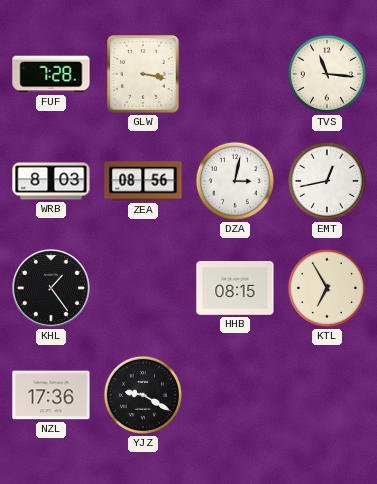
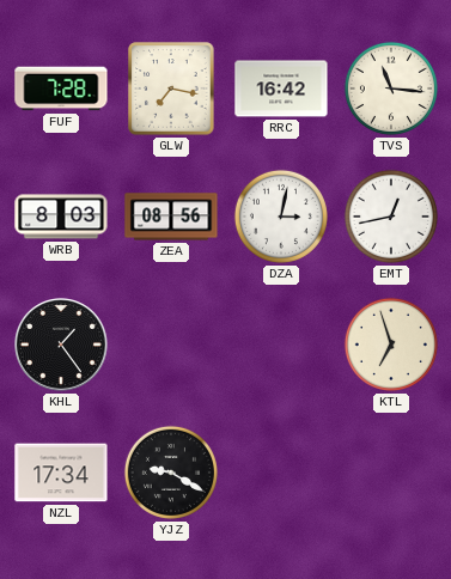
GLW: 3:17 -> 7:17 (171, 89)
RRC: none -> 16:42 (281, 89)
HHB: 08:15 -> none (235, 288)
KTL: 6:55 -> 6:57 (391, 345)
NZL: 17:36 -> 17:34 (61, 473)
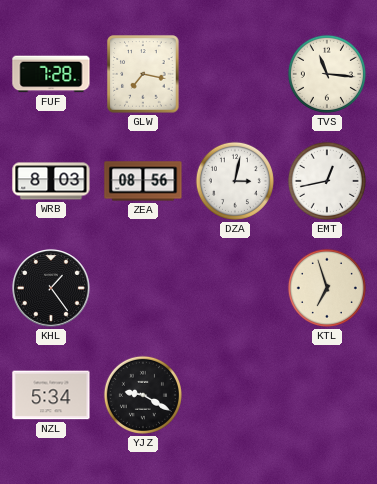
RRC: 16:42 -> none (281, 89)
NZL: 17:34 -> 5:34 (51, 395)
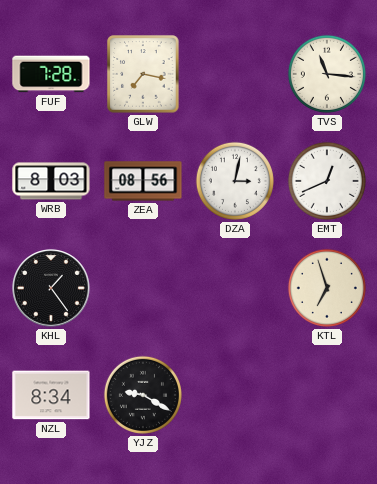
EMT: 12:43 -> 12:41 (327, 181)
NZL: 5:34 -> 8:34 (51, 395)
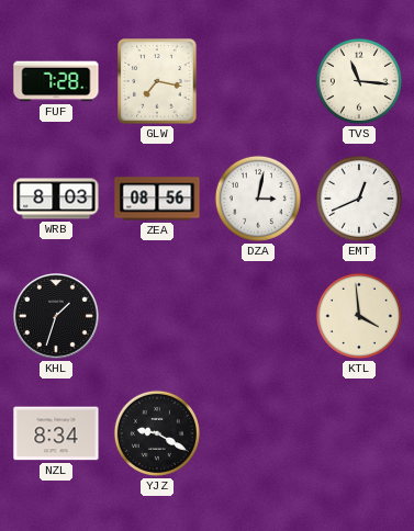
KHL: 1:24 -> 1:33 (57, 317)
KTL: 6:57 -> 3:59 (359, 316)
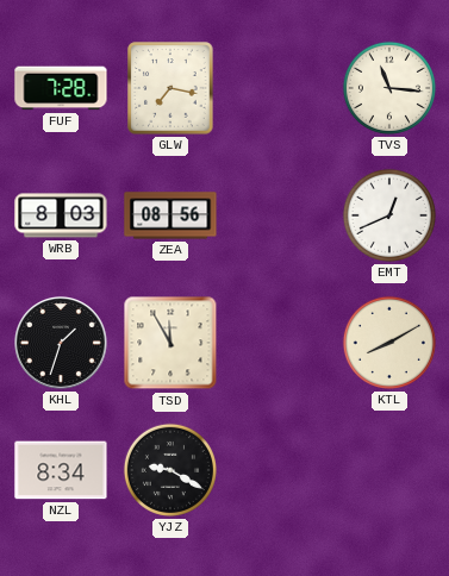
DZA: 3:02 -> none (258, 199)
TSD: none -> 11:55 (170, 343)
KTL: 3:59 -> 8:10 (389, 343)
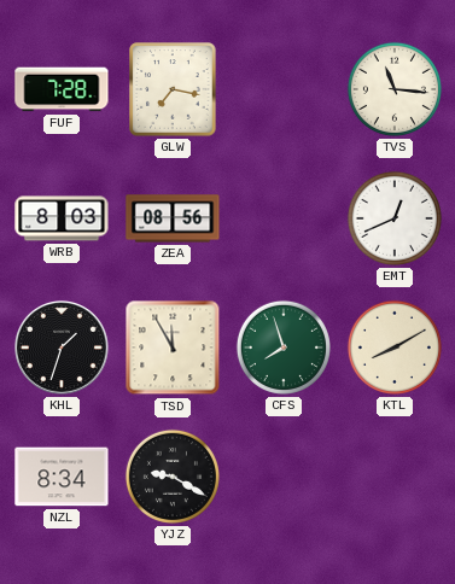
CFS: none -> 7:57 (284, 348)
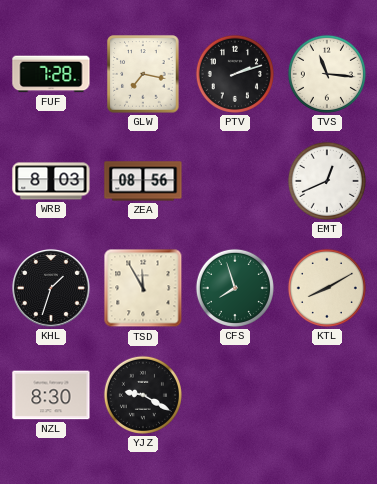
PTV: none -> 2:12 (235, 74)
NZL: 8:34 -> 8:30 (51, 395)
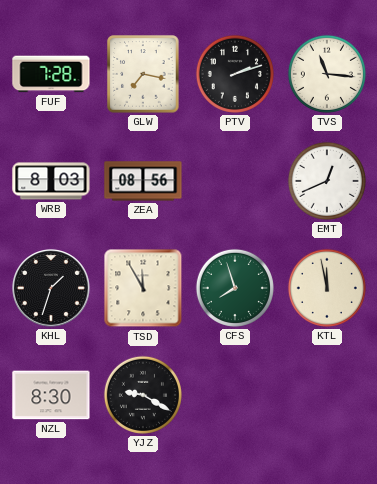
KTL: 8:10 -> 11:58 (327, 288)
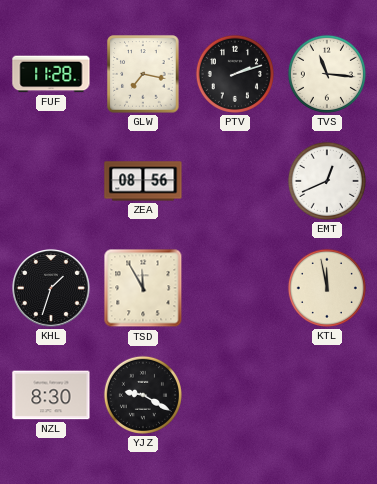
FUF: 7:28 -> 11:28 (51, 74)
WRB: 8:03 -> none (51, 181)
CFS: 7:57 -> none (235, 288)
